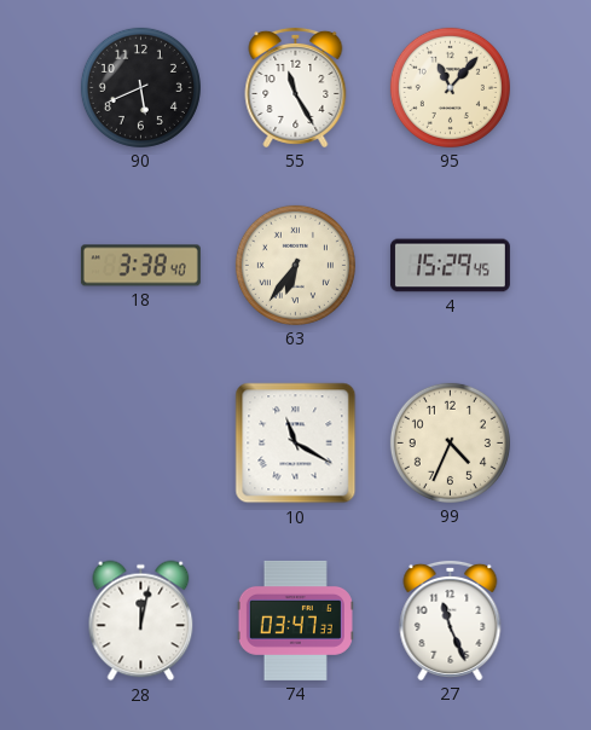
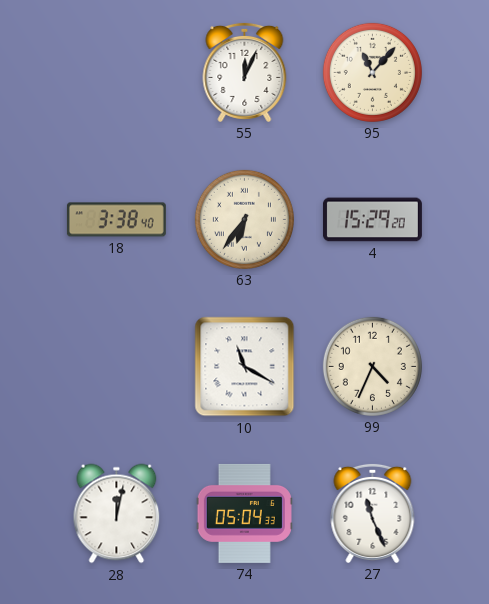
90: 5:41 -> none (140, 87)
55: 11:25 -> 12:04 (245, 72)
4: 15:29:45 -> 15:29:20 (372, 220)
74: 03:47 -> 05:04 (244, 513)
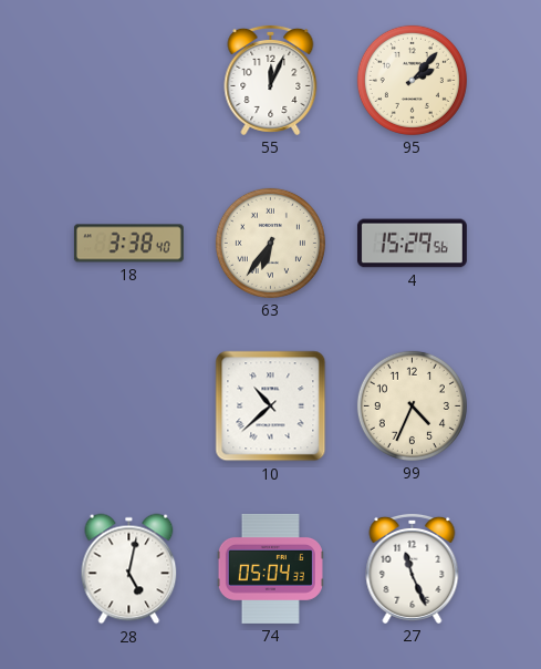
95: 11:07 -> 2:07 (412, 80)
4: 15:29:20 -> 15:29:56 (412, 244)
10: 11:20 -> 10:38 (271, 406)
28: 12:02 -> 5:02 (129, 569)
